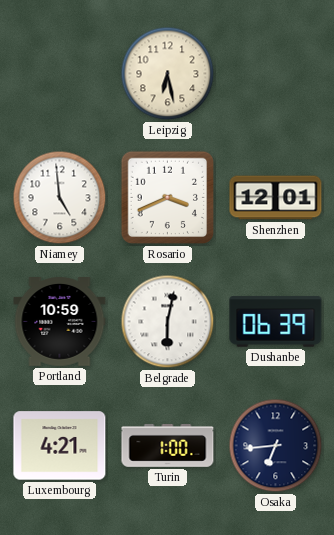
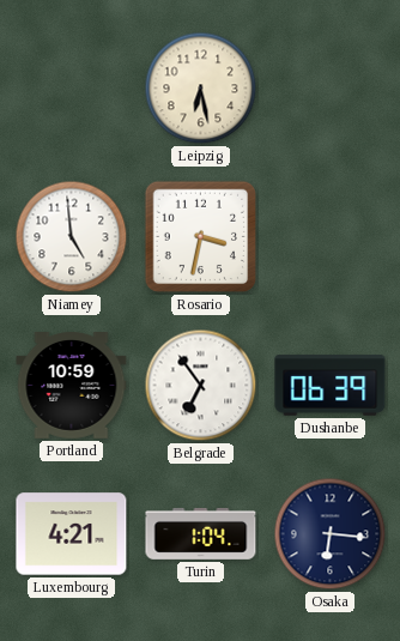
Rosario: 3:41 -> 3:32 (201, 237)
Shenzhen: 12:01 -> none (276, 198)
Belgrade: 6:02 -> 6:54 (201, 386)
Turin: 1:00 -> 1:04 (201, 533)
Osaka: 6:44 -> 6:16 (331, 534)
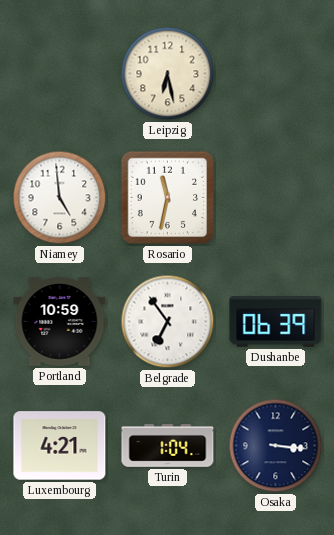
Rosario: 3:32 -> 11:32 (168, 198)
Osaka: 6:16 -> 3:16 (276, 446)
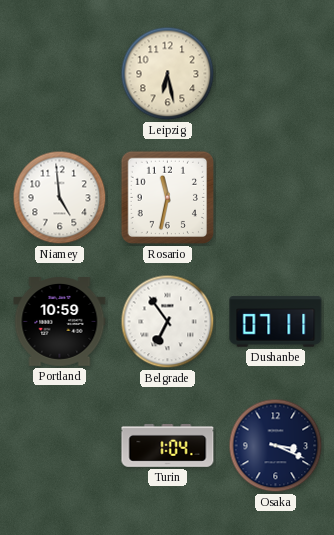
Dushanbe: 06:39 -> 07:11 (276, 322)
Luxembourg: 4:21 -> none (60, 446)
Osaka: 3:16 -> 3:19 (276, 446)
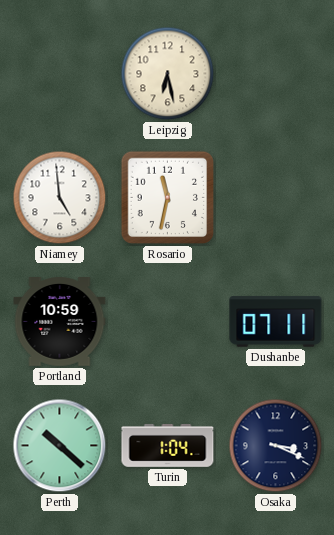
Belgrade: 6:54 -> none (168, 322)
Perth: none -> 10:22 (60, 446)
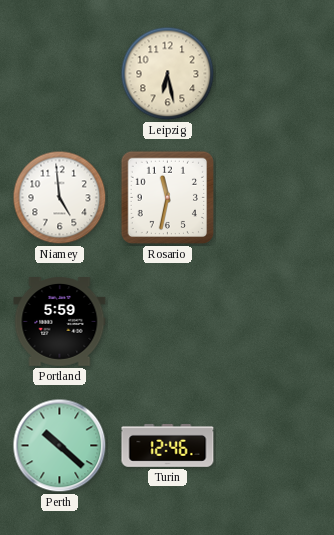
Portland: 10:59 -> 5:59 (60, 322)
Dushanbe: 07:11 -> none (276, 322)
Turin: 1:04 -> 12:46 (168, 445)
Osaka: 3:19 -> none (276, 446)
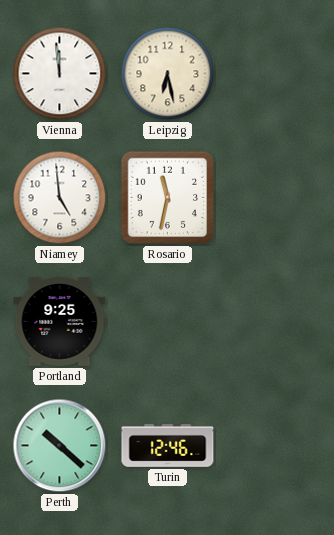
Vienna: none -> 11:59 (60, 74)
Portland: 5:59 -> 9:25 (60, 322)
